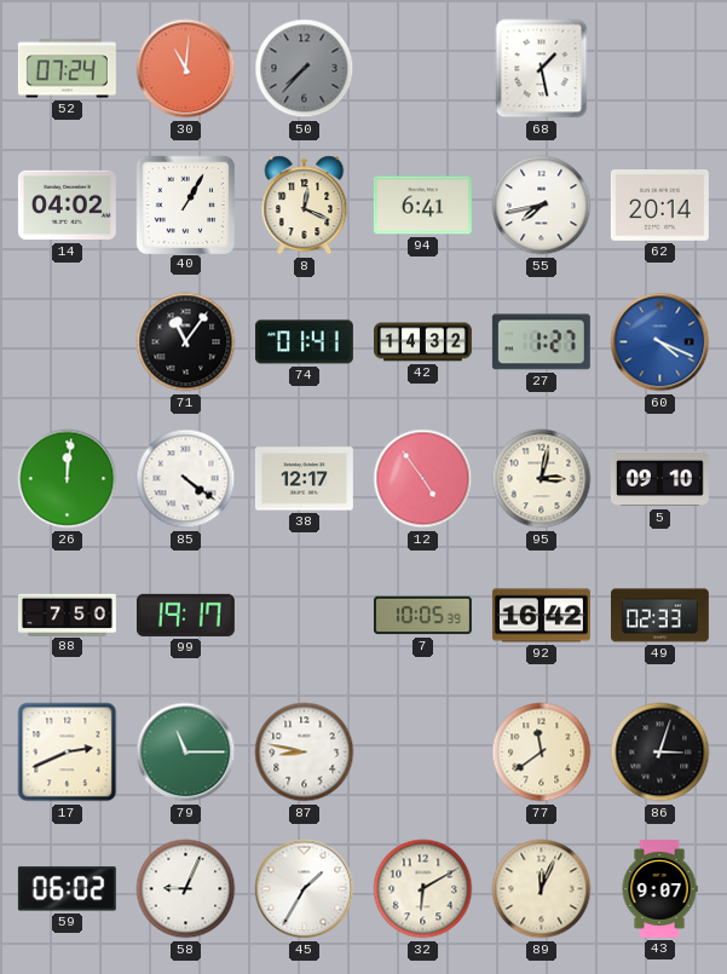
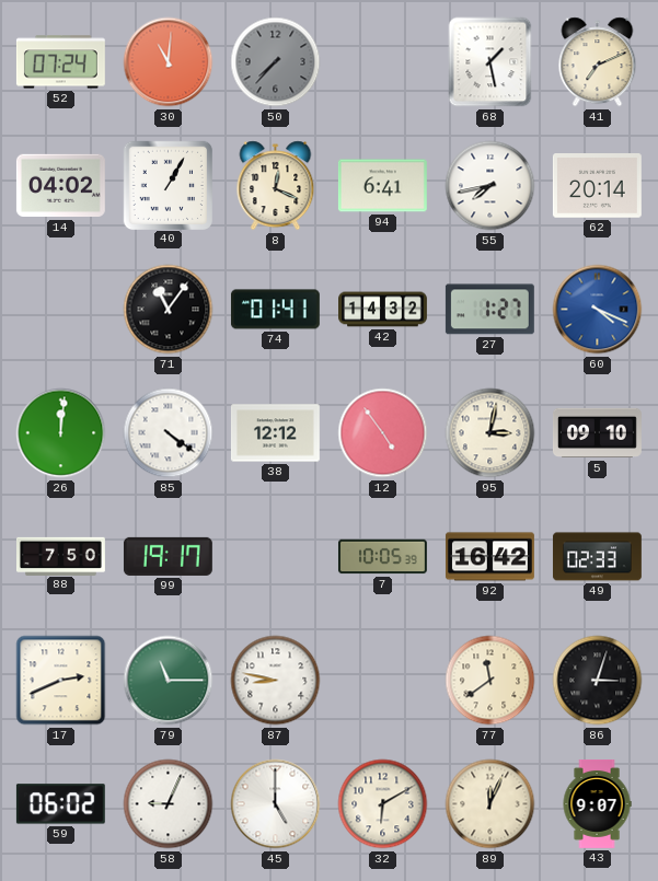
41: none -> 7:11 (598, 62)
38: 12:17 -> 12:12 (275, 433)
45: 1:35 -> 5:00 (276, 804)
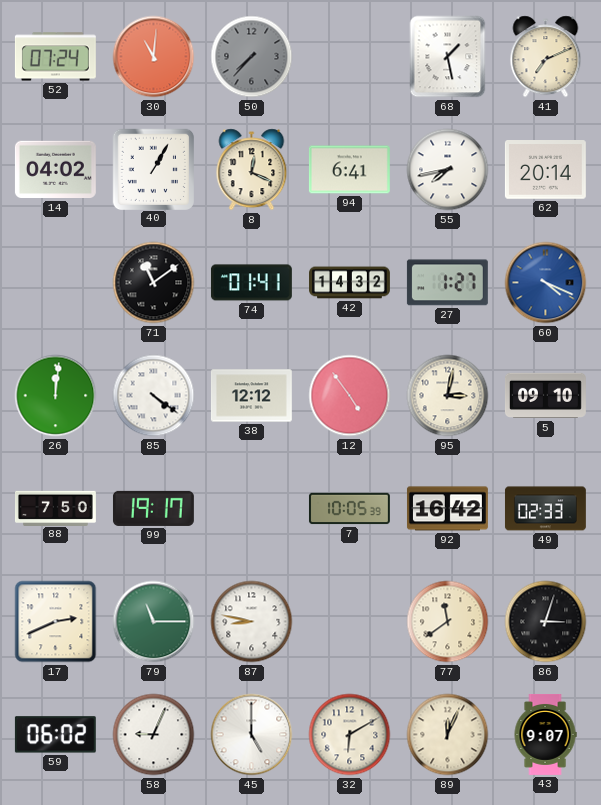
71: 11:06 -> 11:09 (154, 283)
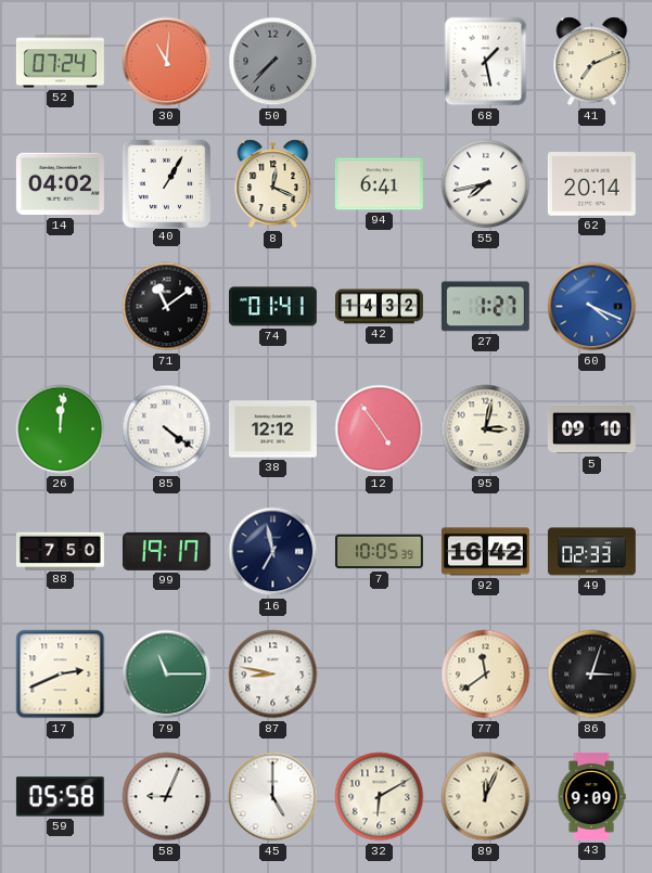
16: none -> 6:58 (273, 552)
59: 06:02 -> 05:58 (60, 797)
43: 9:07 -> 9:09 (591, 796)
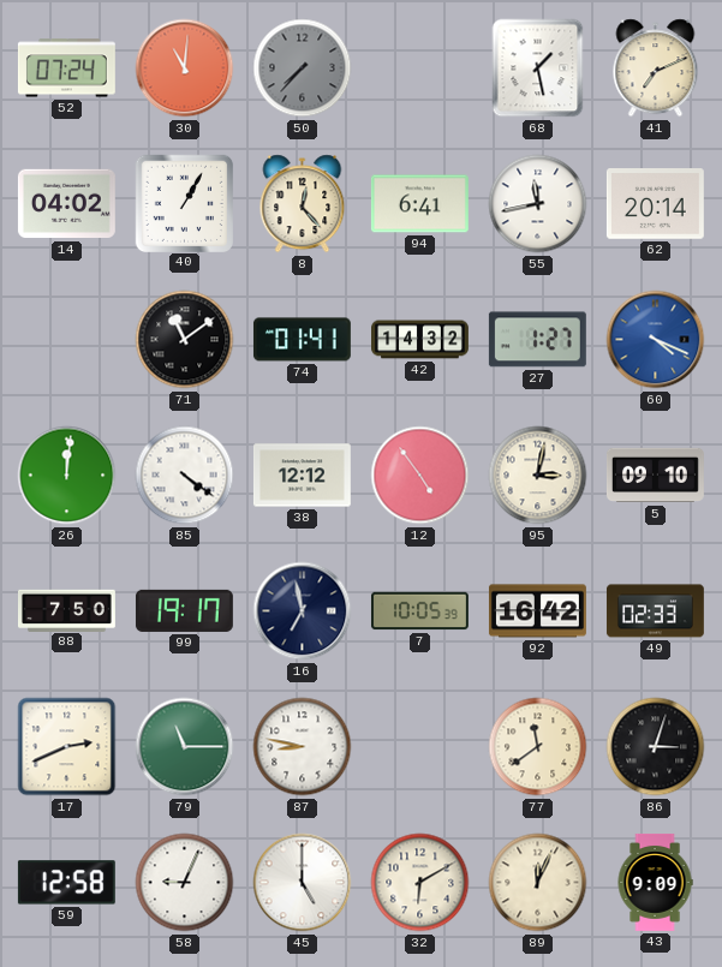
8: 12:19 -> 12:23 (303, 204)
55: 7:43 -> 11:43 (538, 204)
59: 05:58 -> 12:58 (66, 883)
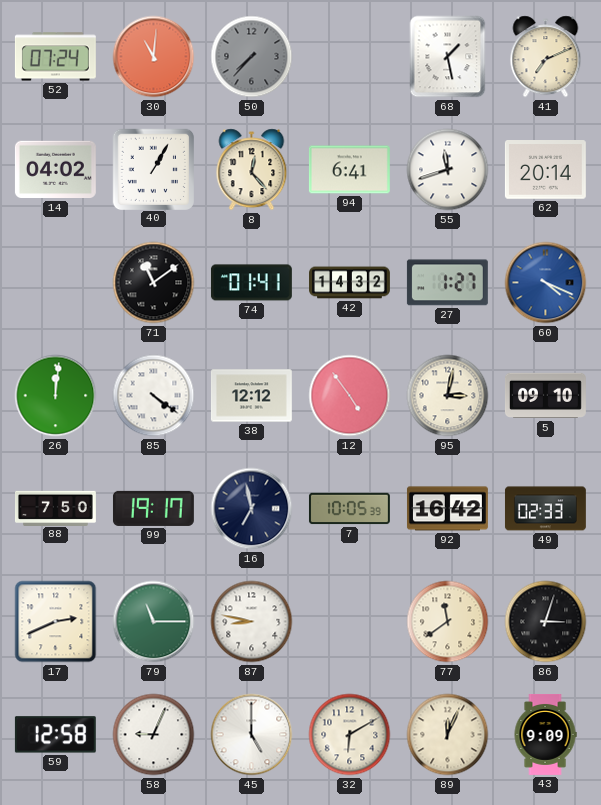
55: 11:43 -> 11:42 (448, 170)
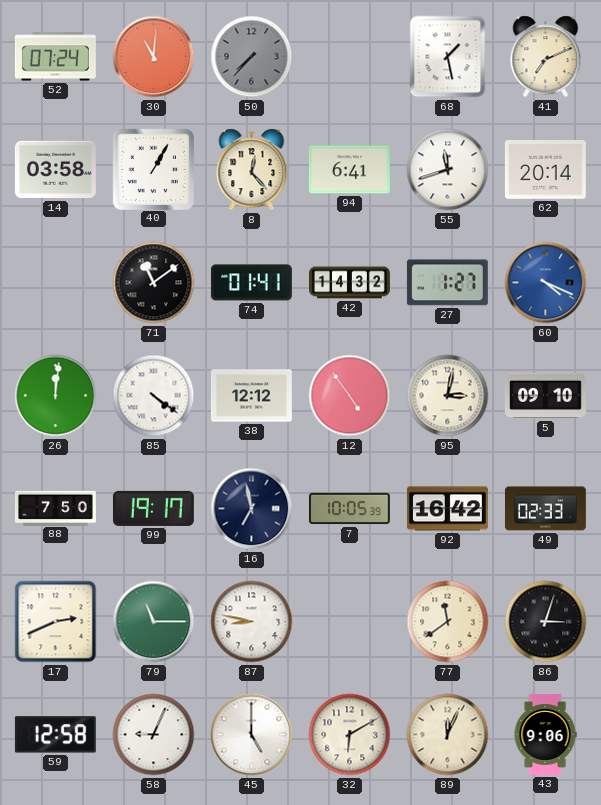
14: 04:02 -> 03:58 (55, 170)
43: 9:09 -> 9:06 (545, 734)
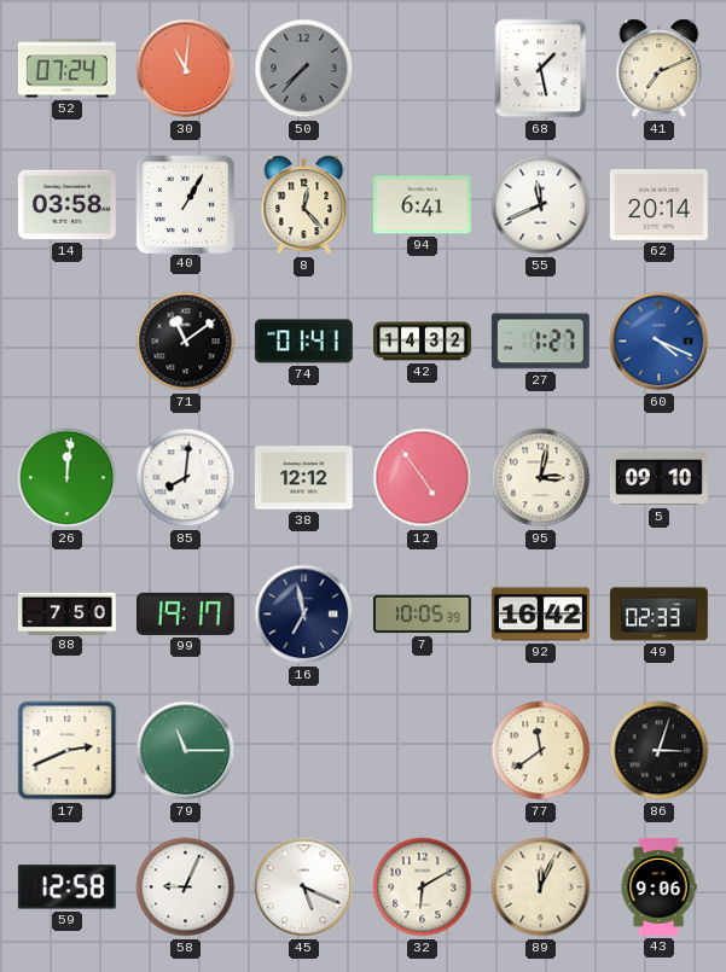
55: 11:42 -> 11:41 (541, 205)
85: 4:21 -> 8:01 (186, 478)
87: 8:47 -> none (252, 622)
45: 5:00 -> 5:19 (304, 887)
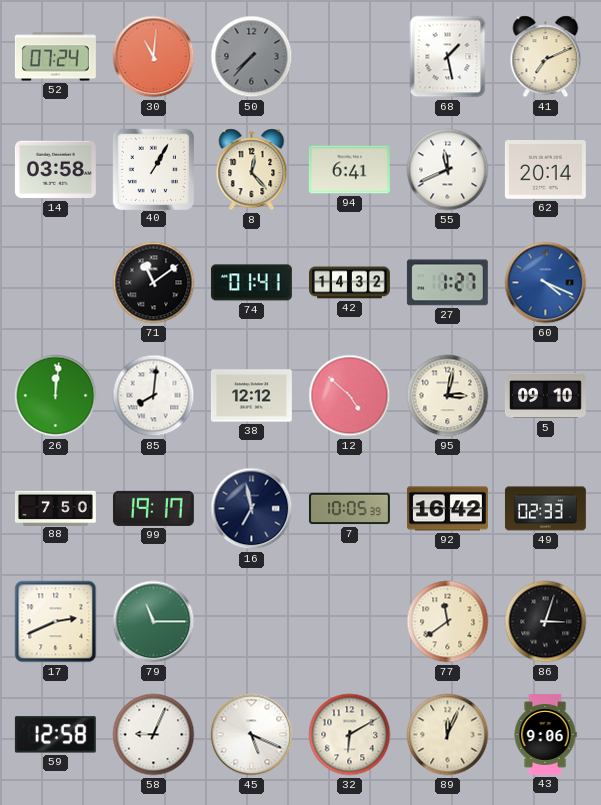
12: 4:54 -> 4:52 (350, 396)
